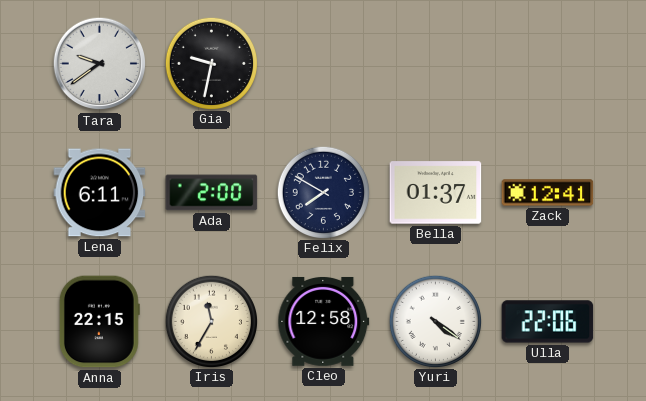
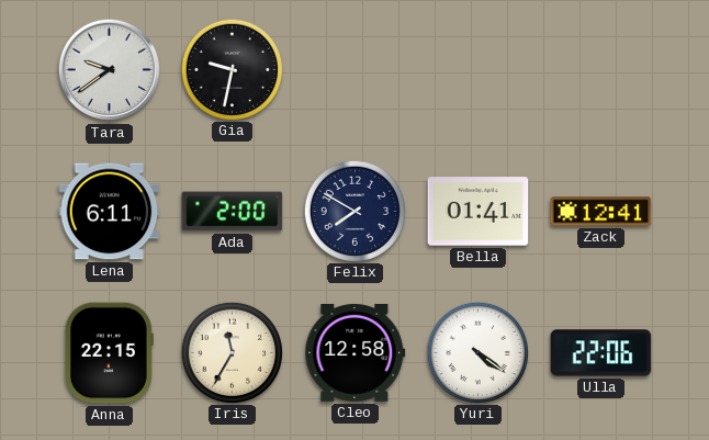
Bella: 01:37 -> 01:41 (479, 212)
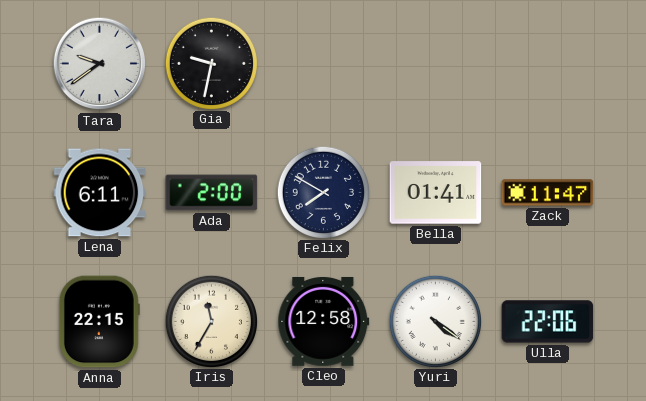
Zack: 12:41 -> 11:47 (548, 193)
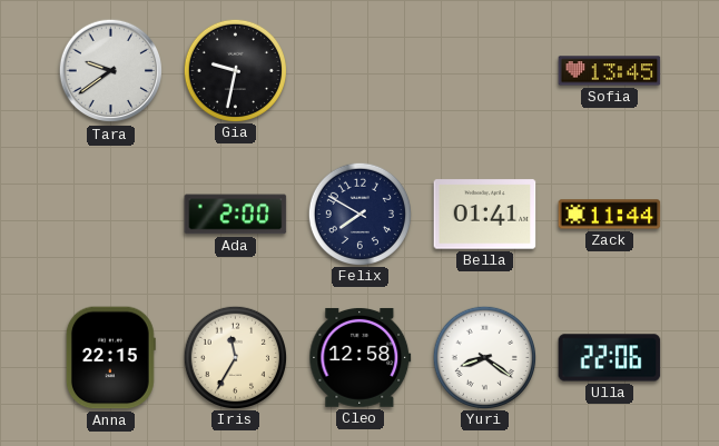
Sofia: none -> 13:45 (610, 71)
Lena: 6:11 -> none (100, 193)
Zack: 11:47 -> 11:44 (610, 215)
Yuri: 4:21 -> 8:21 (484, 357)
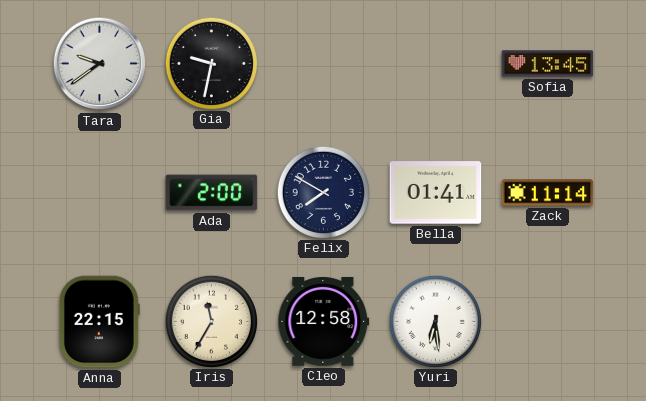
Zack: 11:44 -> 11:14 (548, 193)
Yuri: 8:21 -> 6:29 (435, 321)
Ulla: 22:06 -> none (610, 358)
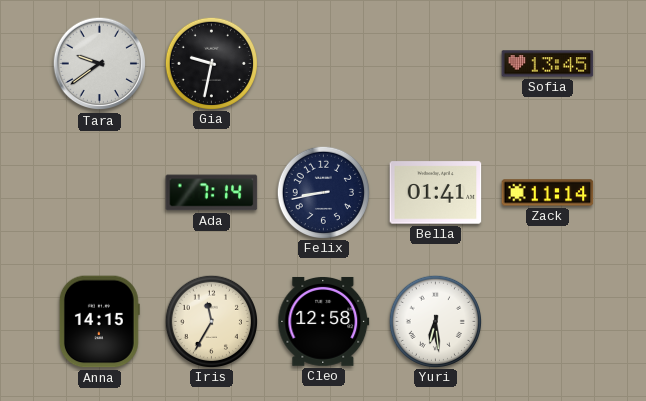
Ada: 2:00 -> 7:14 (212, 193)
Felix: 7:50 -> 8:43 (323, 192)
Anna: 22:15 -> 14:15 (99, 322)
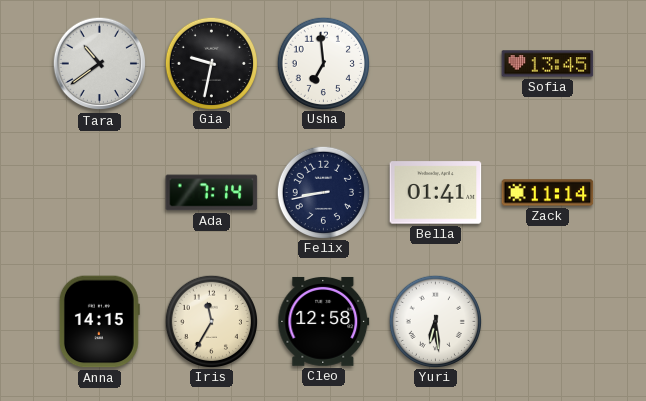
Tara: 9:39 -> 10:39 (100, 64)
Usha: none -> 6:59 (323, 63)
